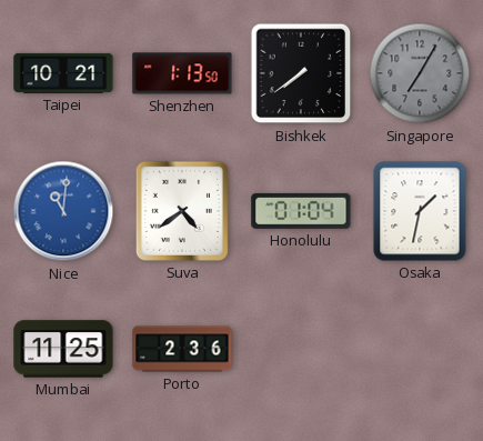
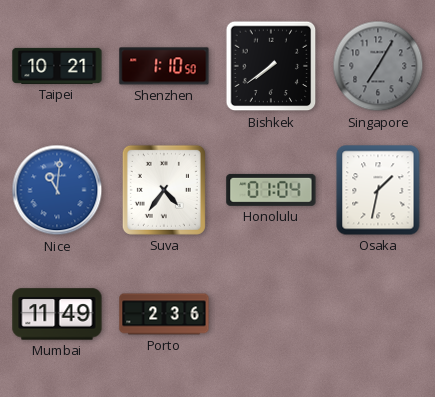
Shenzhen: 1:13 -> 1:10 (164, 66)
Suva: 4:39 -> 4:36 (164, 190)
Mumbai: 11:25 -> 11:49 (57, 314)
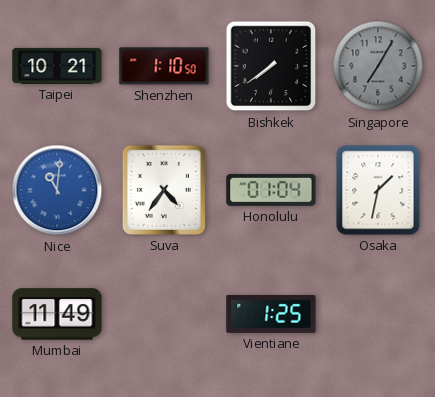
Porto: 2:36 -> none (164, 314)
Vientiane: none -> 1:25 (271, 314)
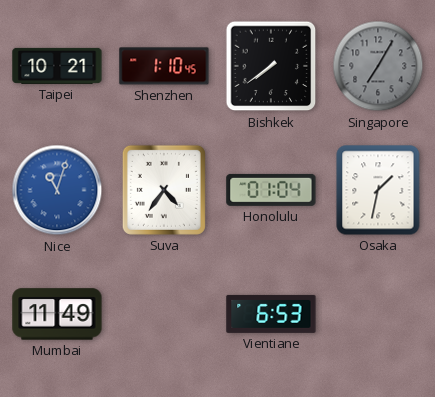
Shenzhen: 1:10:50 -> 1:10:45 (164, 66)
Nice: 11:01 -> 11:03 (57, 190)
Vientiane: 1:25 -> 6:53 (271, 314)
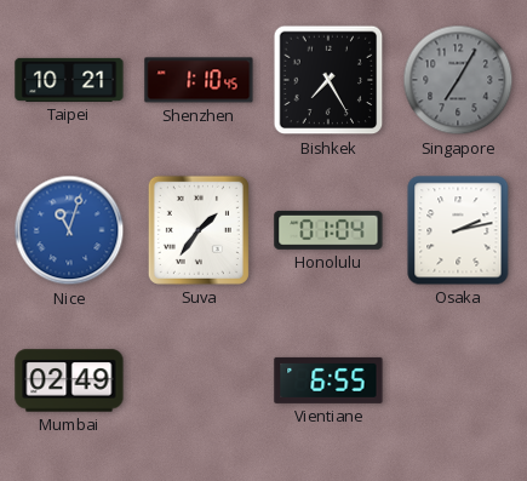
Bishkek: 7:39 -> 7:25 (328, 80)
Suva: 4:36 -> 1:36 (199, 230)
Osaka: 1:32 -> 2:13 (458, 230)
Mumbai: 11:49 -> 02:49 (69, 380)
Vientiane: 6:53 -> 6:55 (328, 380)
